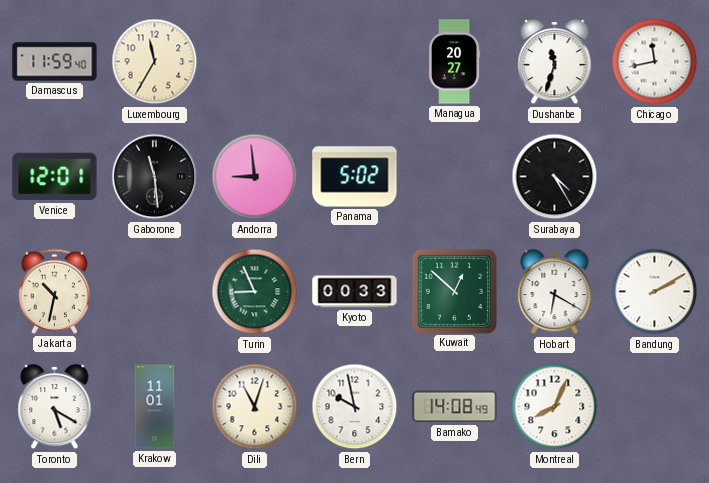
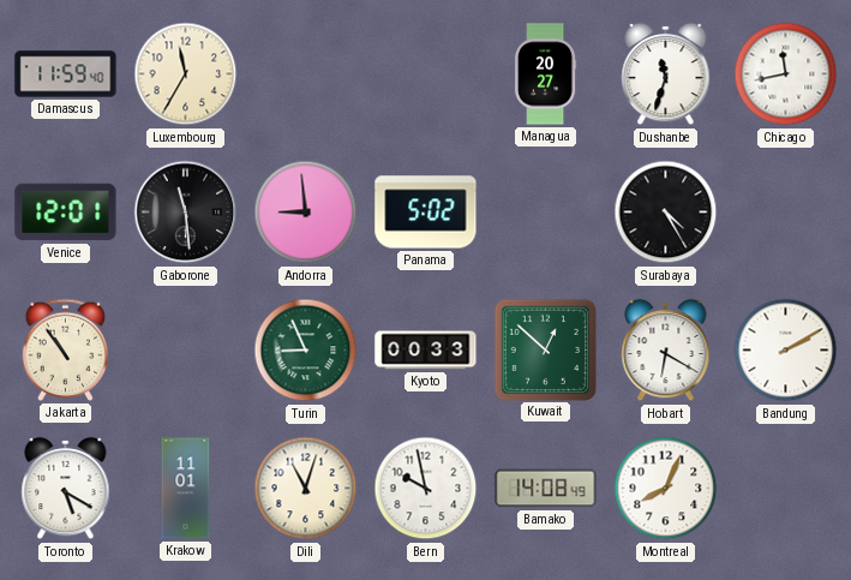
Jakarta: 10:32 -> 10:54 (66, 349)
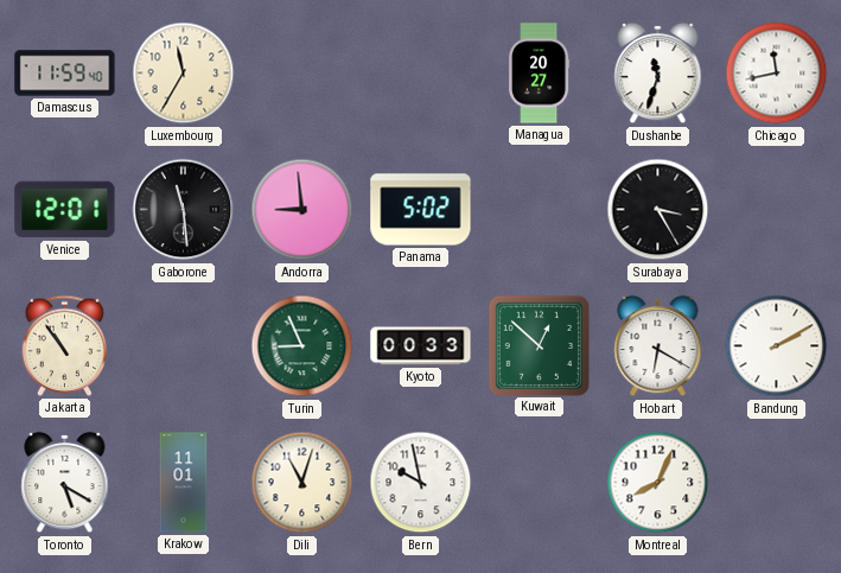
Surabaya: 4:25 -> 3:25 (658, 210)
Bamako: 14:08 -> none (546, 489)
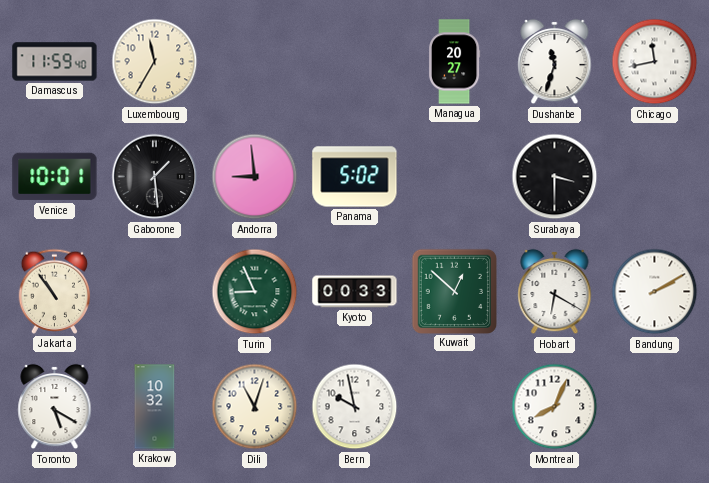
Venice: 12:01 -> 10:01 (55, 177)
Gaborone: 11:29 -> 1:29 (155, 177)
Surabaya: 3:25 -> 3:30 (555, 177)
Krakow: 11:01 -> 10:32 (155, 407)
